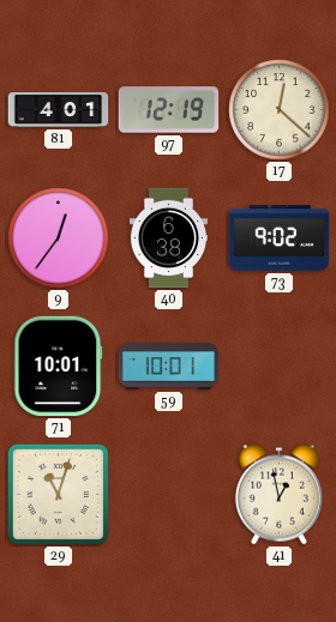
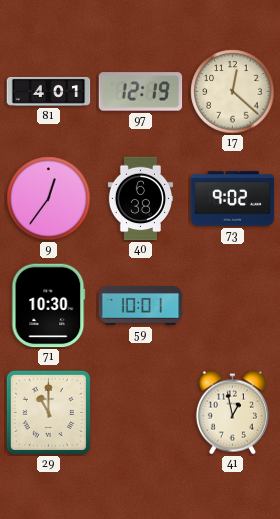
71: 10:01 -> 10:30 (49, 306)
29: 11:03 -> 11:00 (48, 412)
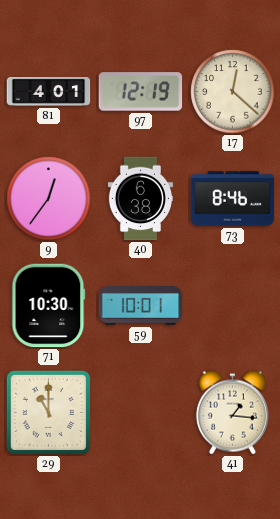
73: 9:02 -> 8:46 (233, 199)
41: 12:58 -> 1:16 (232, 413)
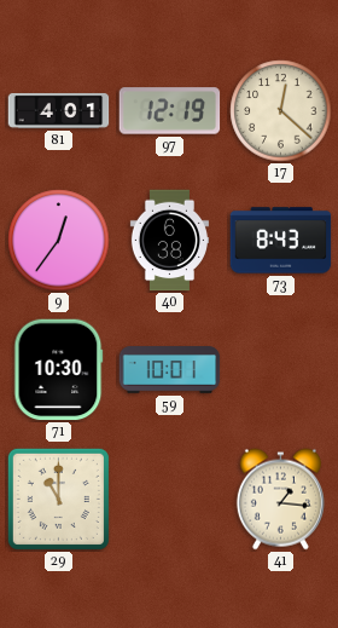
73: 8:46 -> 8:43 (281, 241)
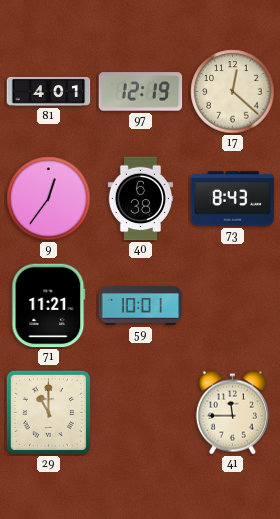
71: 10:30 -> 11:21 (49, 306)
41: 1:16 -> 11:45 (232, 413)
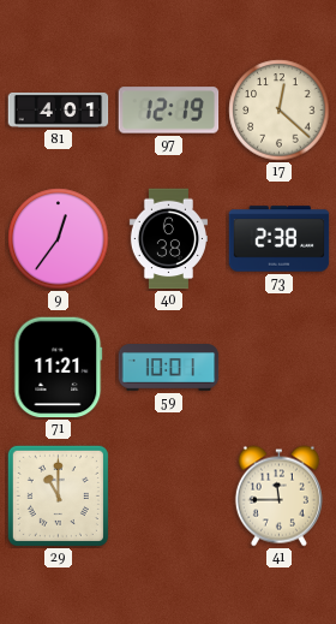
73: 8:43 -> 2:38 (280, 239)
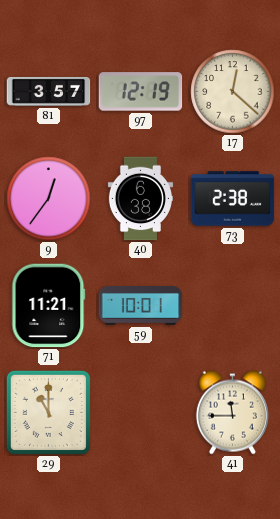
81: 4:01 -> 3:57 (49, 91)
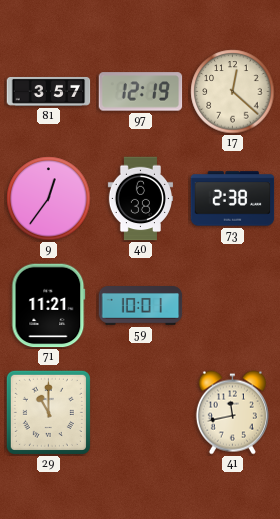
41: 11:45 -> 11:43 (232, 413)
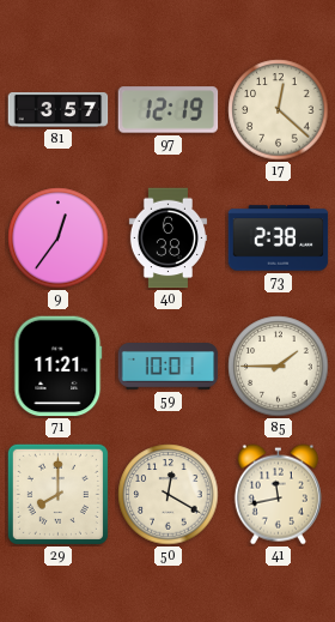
85: none -> 1:45 (279, 367)
29: 11:00 -> 8:00 (57, 494)
50: none -> 12:20 (169, 495)
